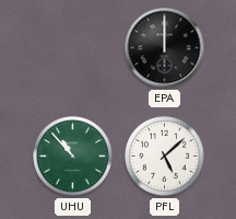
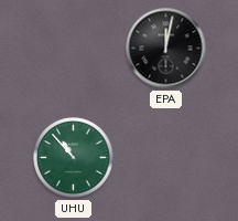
EPA: 12:00 -> 12:02 (166, 49)
PFL: 5:08 -> none (165, 157)
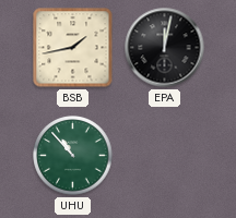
BSB: none -> 1:43 (73, 48)
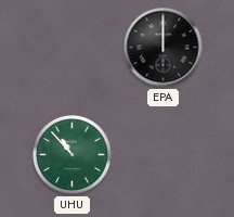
BSB: 1:43 -> none (73, 48)
EPA: 12:02 -> 12:00 (164, 48)
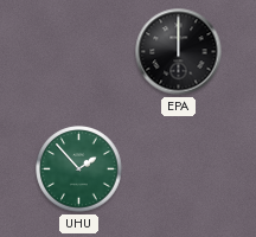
UHU: 10:53 -> 1:53 (79, 169)
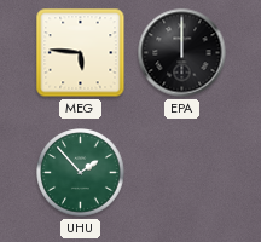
MEG: none -> 5:46 (81, 53)
